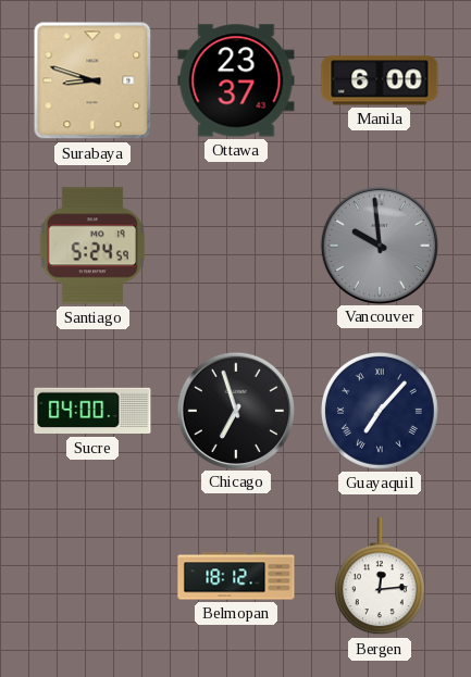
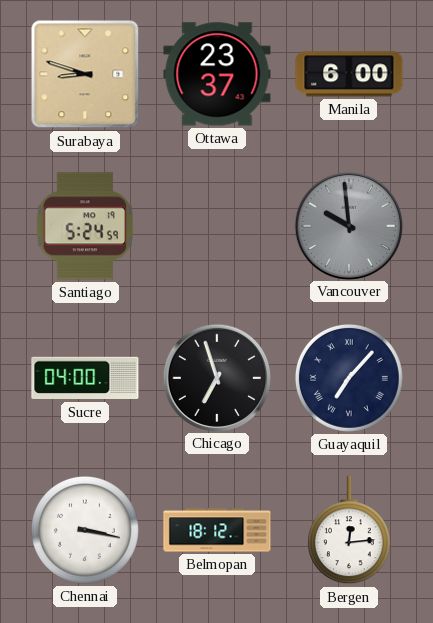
Chennai: none -> 3:17 (85, 530)
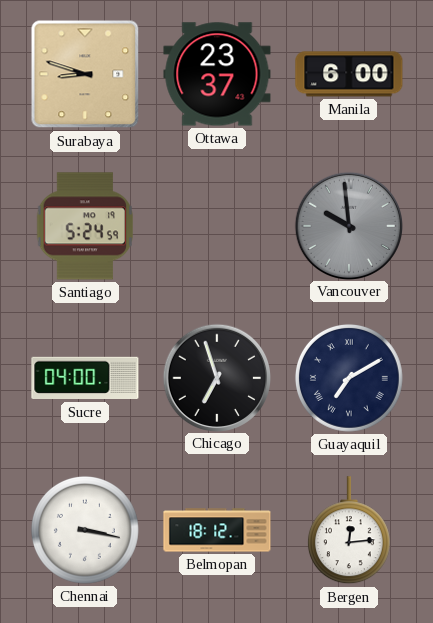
Guayaquil: 7:07 -> 7:10 (349, 378)
